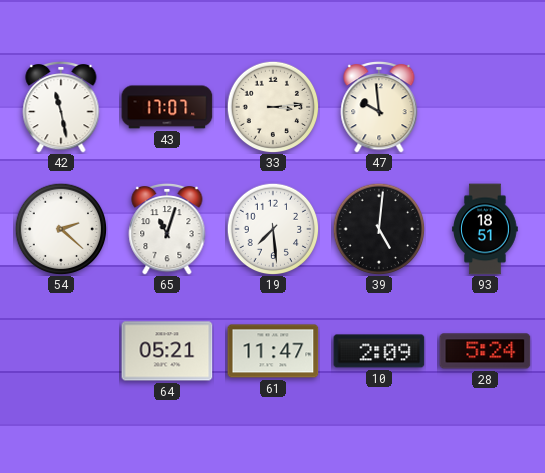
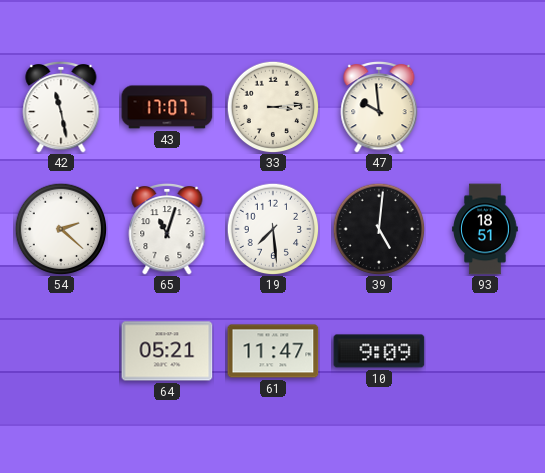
10: 2:09 -> 9:09 (379, 351)
28: 5:24 -> none (485, 351)
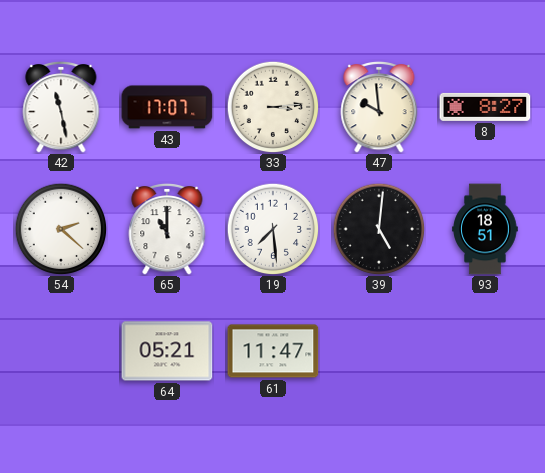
8: none -> 8:27 (485, 107)
65: 11:03 -> 11:00 (167, 229)
10: 9:09 -> none (379, 351)
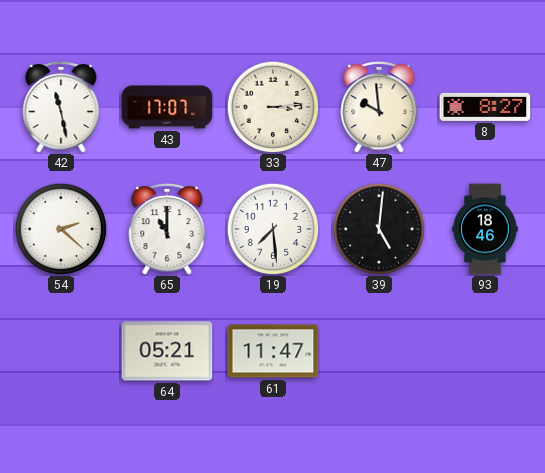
93: 18:51 -> 18:46 (485, 229)
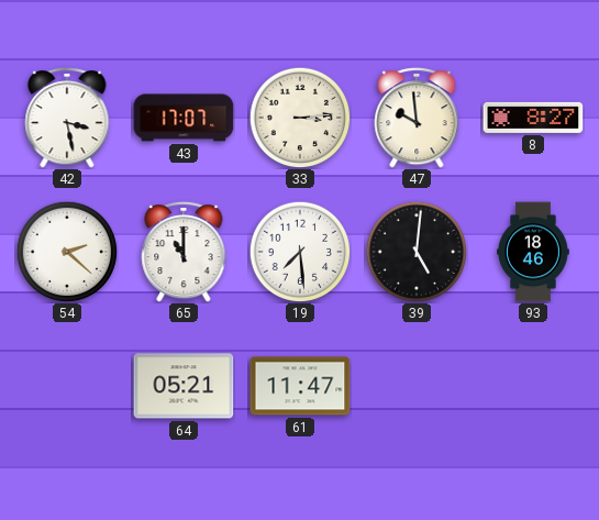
42: 11:28 -> 3:28 (67, 118)
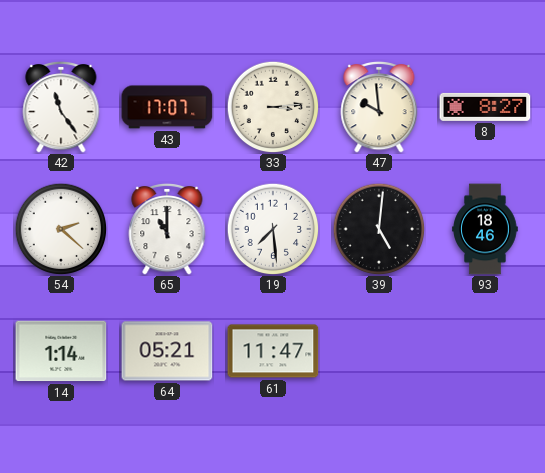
42: 3:28 -> 11:24 (61, 107)
14: none -> 1:14 (61, 351)
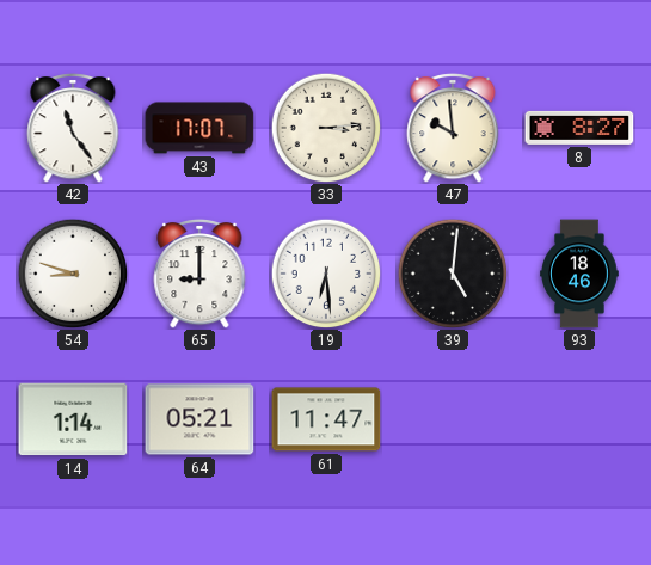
54: 2:22 -> 8:48 (73, 274)
65: 11:00 -> 9:00 (199, 274)
19: 7:29 -> 6:29 (326, 274)
